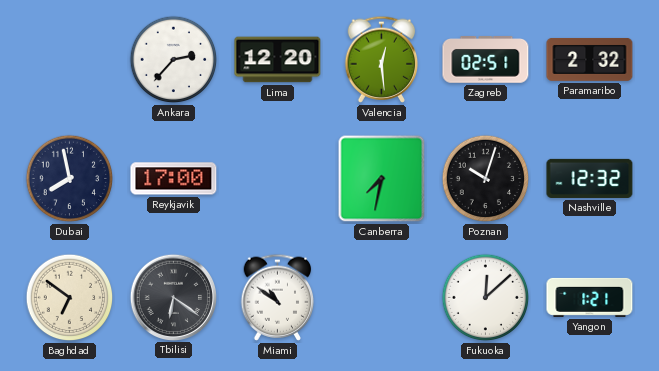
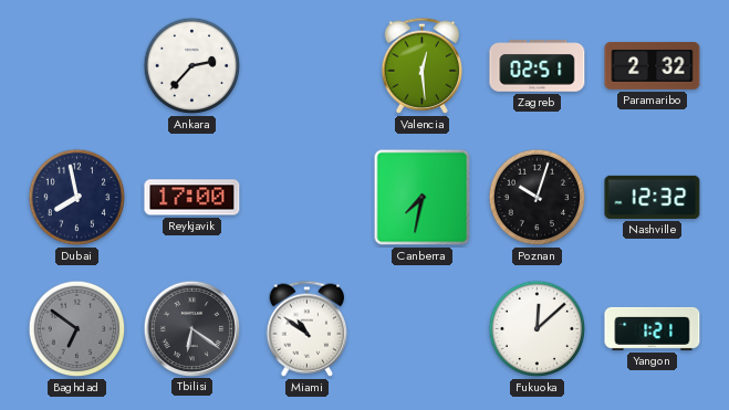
Lima: 12:20 -> none (278, 60)
Baghdad dial: cream -> grey (77, 329)
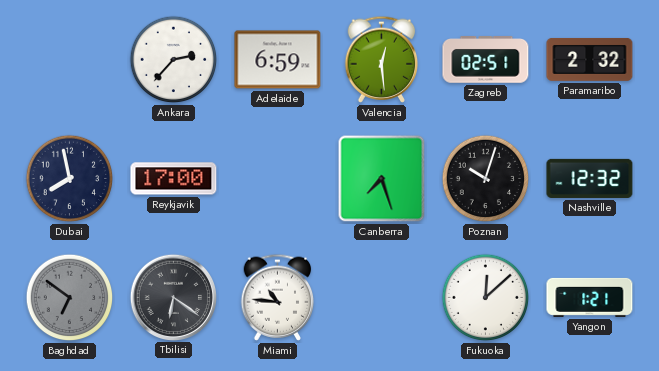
Adelaide: none -> 6:59 (278, 60)
Canberra: 7:32 -> 7:27 (382, 179)
Miami: 10:51 -> 10:46 (278, 297)
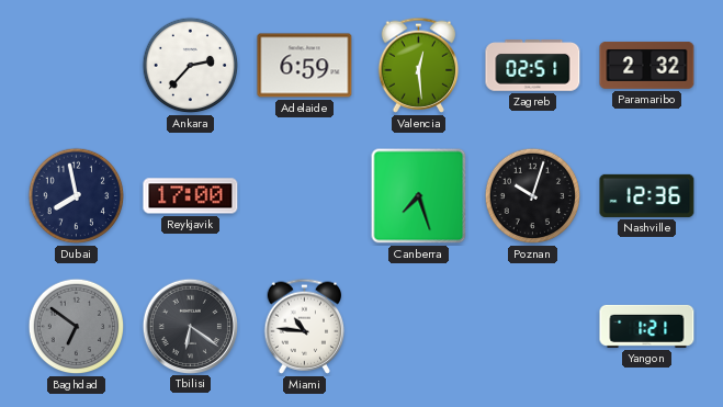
Nashville: 12:32 -> 12:36 (647, 195)
Fukuoka: 12:08 -> none (486, 298)
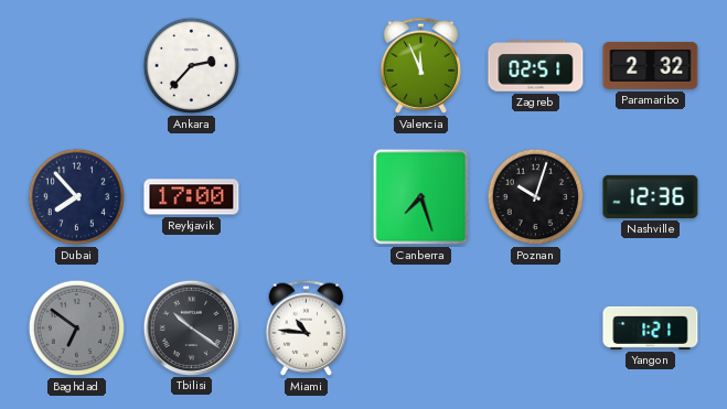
Adelaide: 6:59 -> none (305, 66)
Valencia: 12:29 -> 11:56 (421, 65)
Dubai: 7:58 -> 7:53 (77, 197)
Tbilisi: 6:21 -> 10:21 (191, 327)
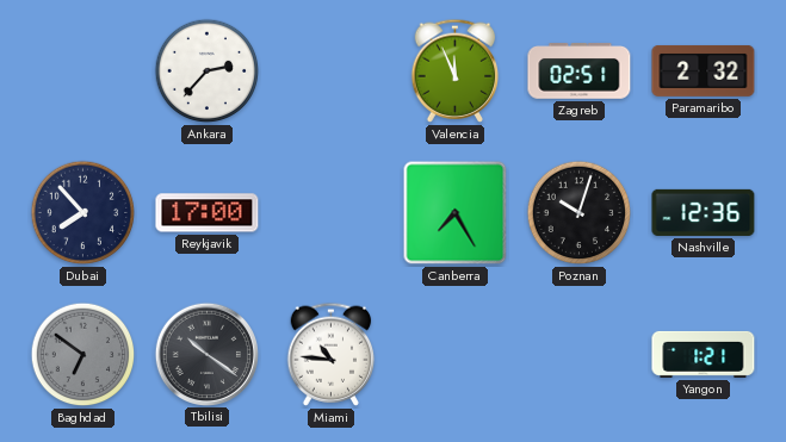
Canberra: 7:27 -> 7:25 (456, 213)
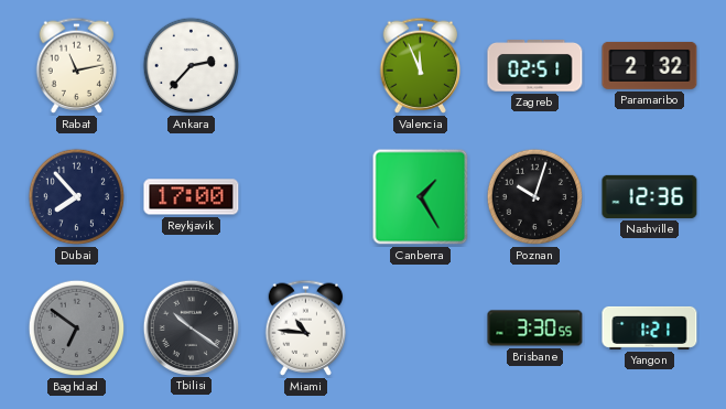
Rabat: none -> 11:13 (77, 65)
Canberra: 7:25 -> 1:25 (421, 197)
Brisbane: none -> 3:30 (535, 329)
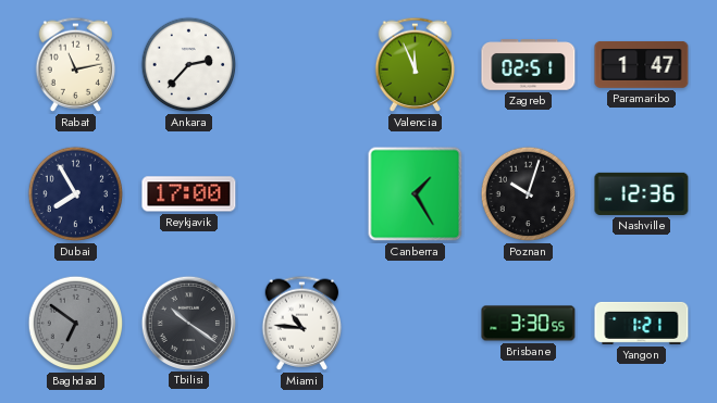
Paramaribo: 2:32 -> 1:47 (642, 65)
Dubai: 7:53 -> 7:55 (76, 194)
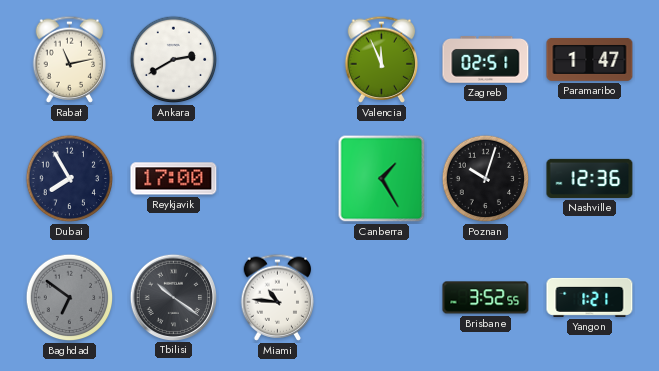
Ankara: 2:37 -> 2:40 (174, 60)
Brisbane: 3:30 -> 3:52 (486, 298)
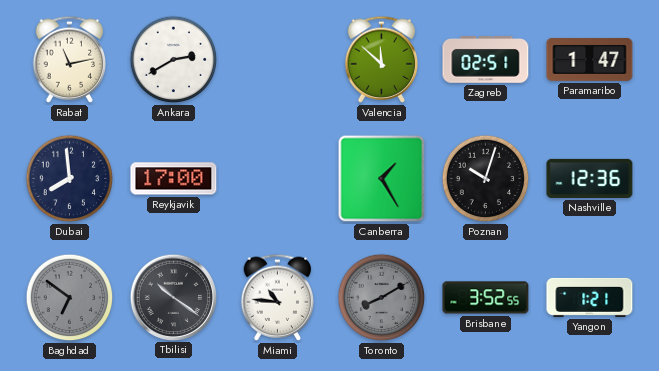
Valencia: 11:56 -> 11:52 (382, 59)
Dubai: 7:55 -> 7:59 (70, 179)
Toronto: none -> 8:10 (382, 298)
